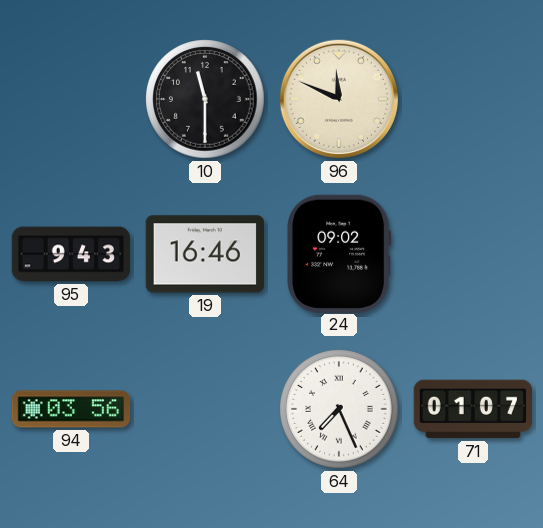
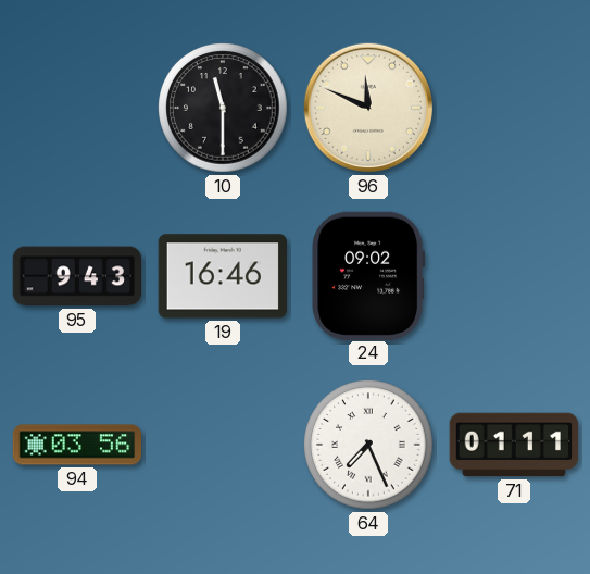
71: 01:07 -> 01:11 (513, 445)
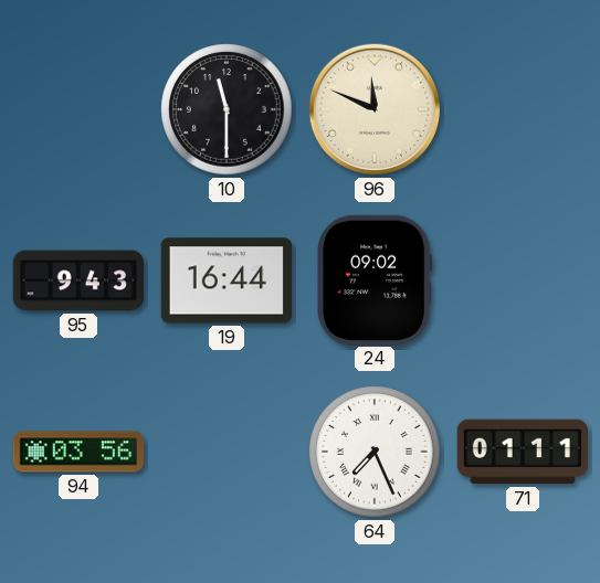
19: 16:46 -> 16:44 (225, 280)
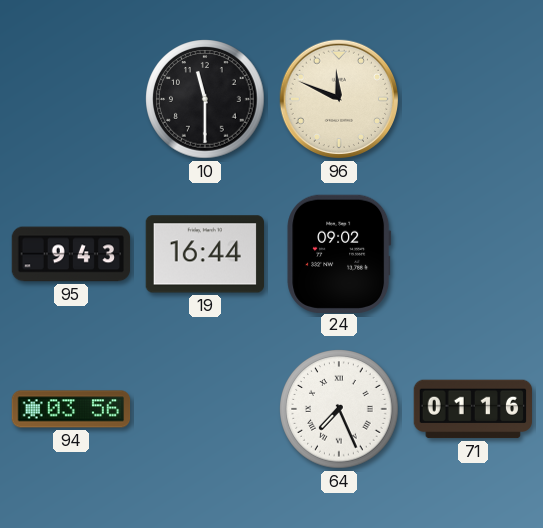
71: 01:11 -> 01:16 (472, 409)
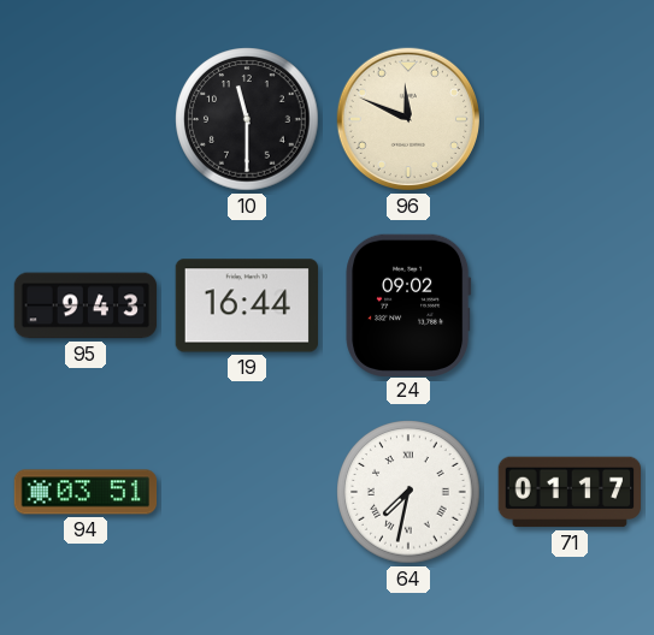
94: 03:56 -> 03:51 (86, 492)
64: 7:26 -> 7:32 (408, 492)
71: 01:16 -> 01:17 (568, 492)
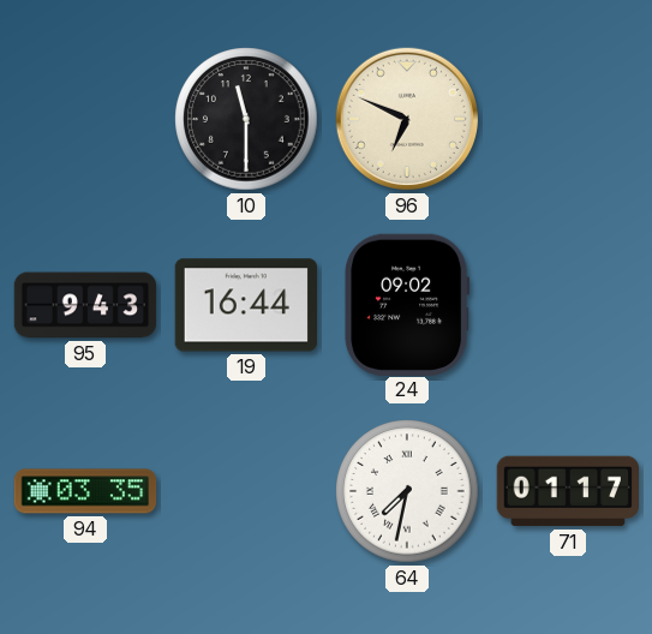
96: 11:49 -> 6:49 (407, 119)
94: 03:51 -> 03:35 (85, 491)
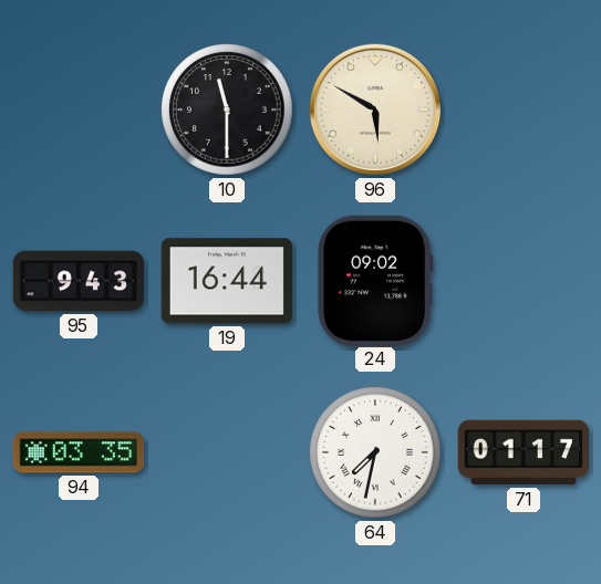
96: 6:49 -> 5:50 (375, 109)
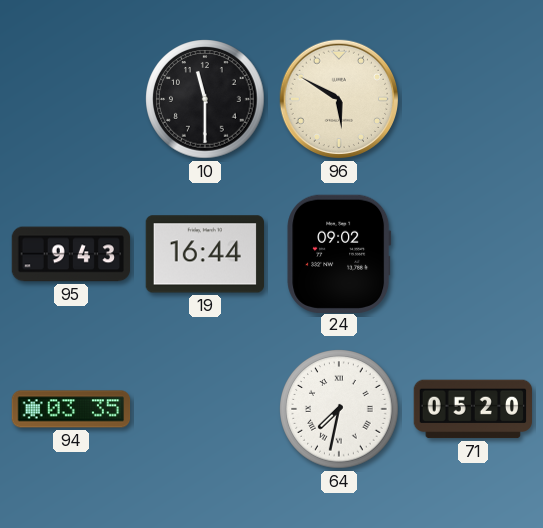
71: 01:17 -> 05:20 (472, 409)
